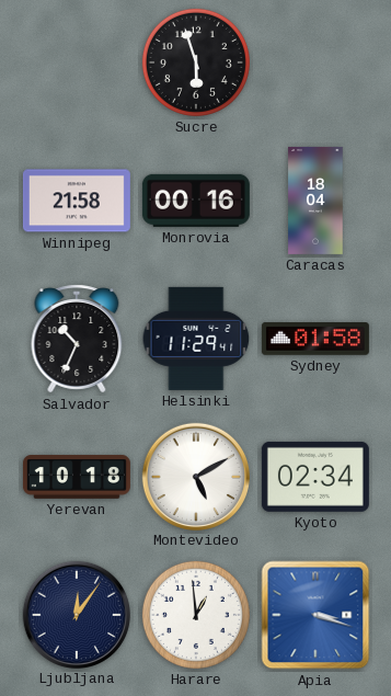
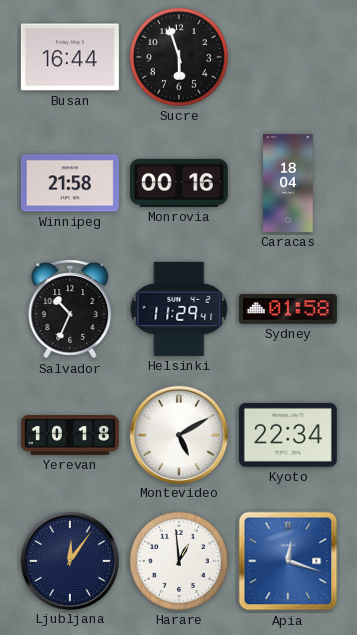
Busan: none -> 16:44 (70, 57)
Kyoto: 02:34 -> 22:34 (288, 435)
Apia: 3:18 -> 12:18 (288, 561)
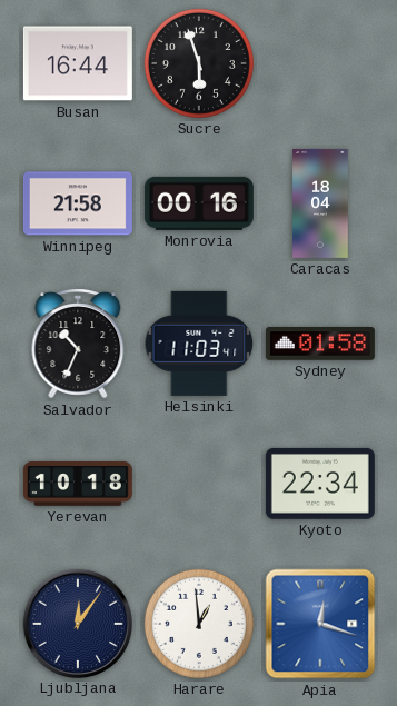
Helsinki: 11:29 -> 11:03 (199, 344)
Montevideo: 5:10 -> none (178, 434)
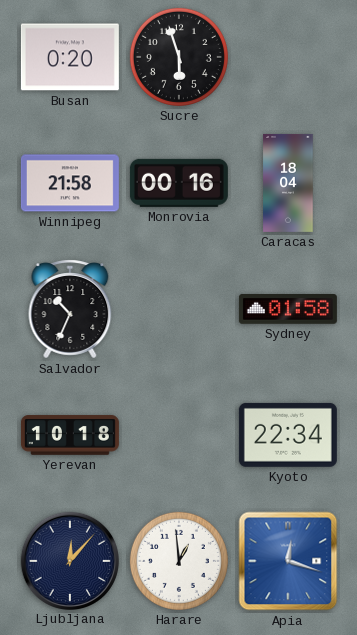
Busan: 16:44 -> 0:20 (70, 57)
Helsinki: 11:03 -> none (199, 344)
Ljubljana: 12:06 -> 12:07 (69, 560)
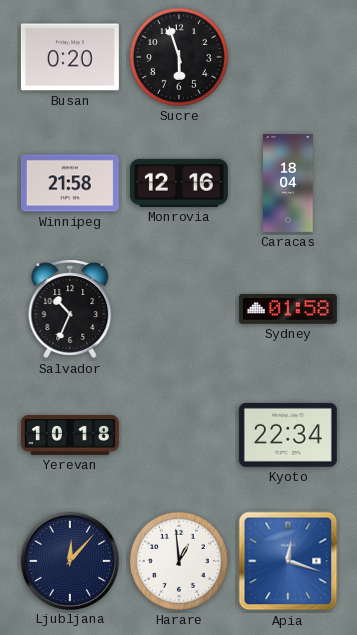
Monrovia: 00:16 -> 12:16 (179, 183)
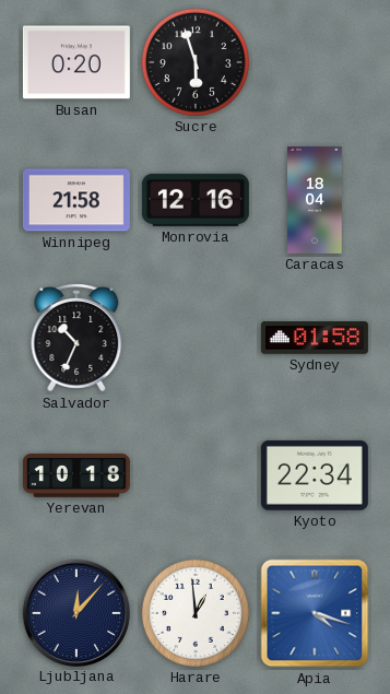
Apia: 12:18 -> 4:18 (315, 613)
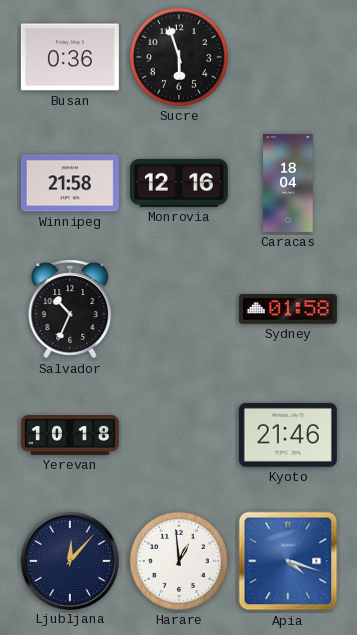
Busan: 0:20 -> 0:36 (70, 57)
Kyoto: 22:34 -> 21:46 (288, 435)
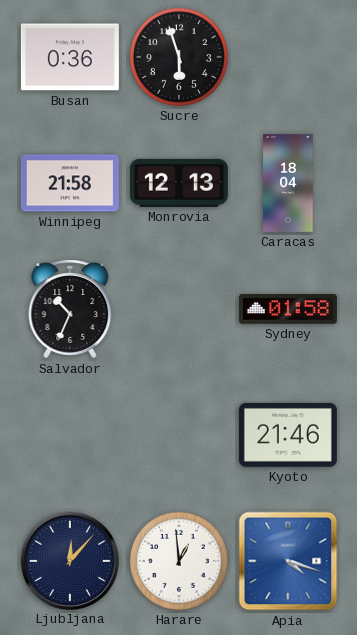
Monrovia: 12:16 -> 12:13 (179, 183)
Yerevan: 10:18 -> none (70, 435)
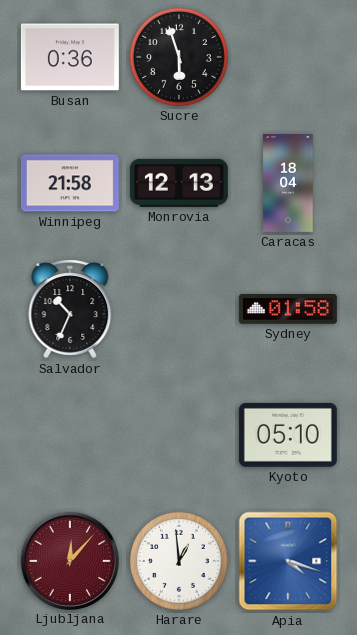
Kyoto: 21:46 -> 05:10 (288, 435)
Ljubljana dial: navy -> burgundy (69, 560)
